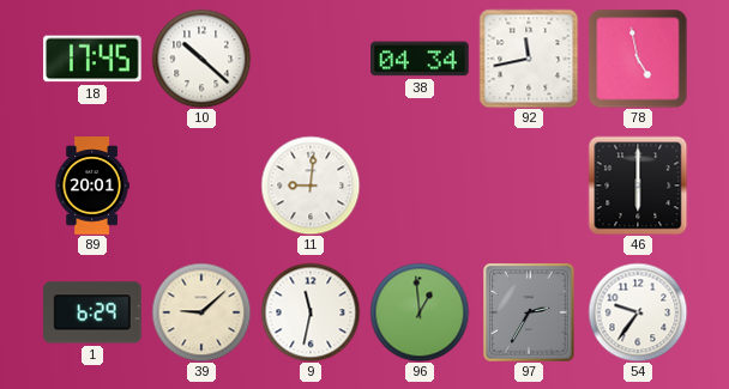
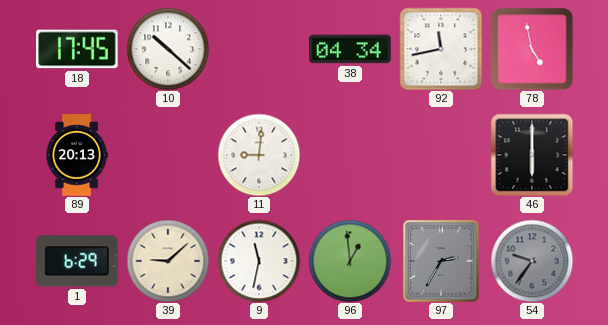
89: 20:01 -> 20:13 (77, 155)
54 dial: white -> grey (532, 261)
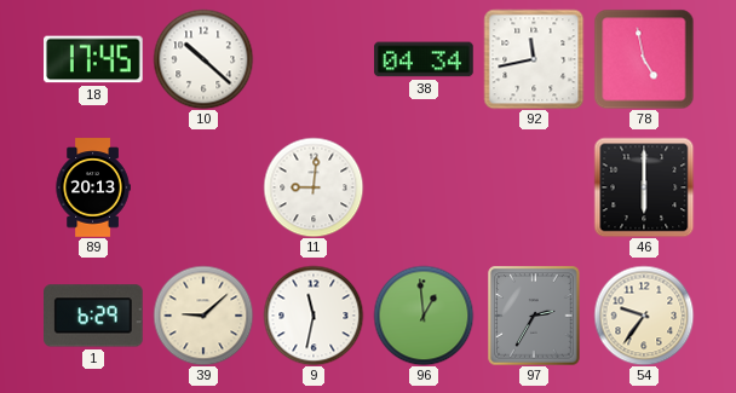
54 dial: grey -> cream (644, 316)
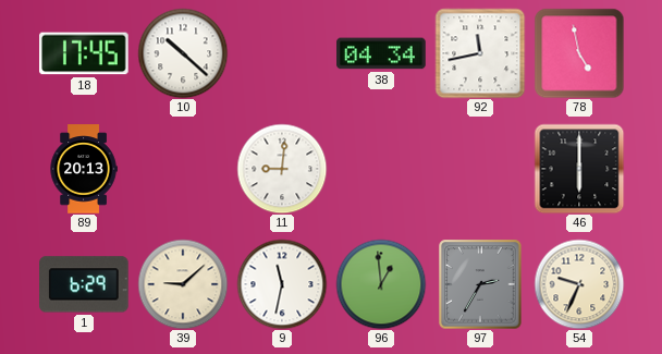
54: 9:36 -> 9:34 (579, 284)
